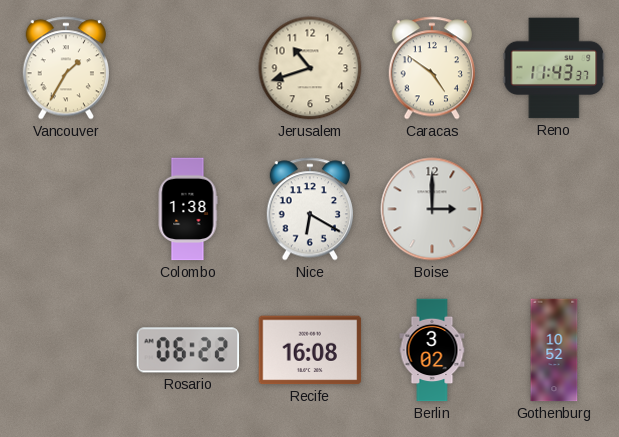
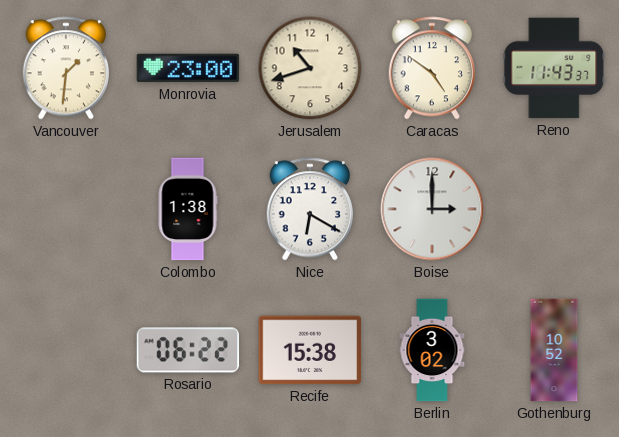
Vancouver: 1:35 -> 1:31 (65, 68)
Monrovia: none -> 23:00 (188, 68)
Recife: 16:08 -> 15:38 (310, 350)
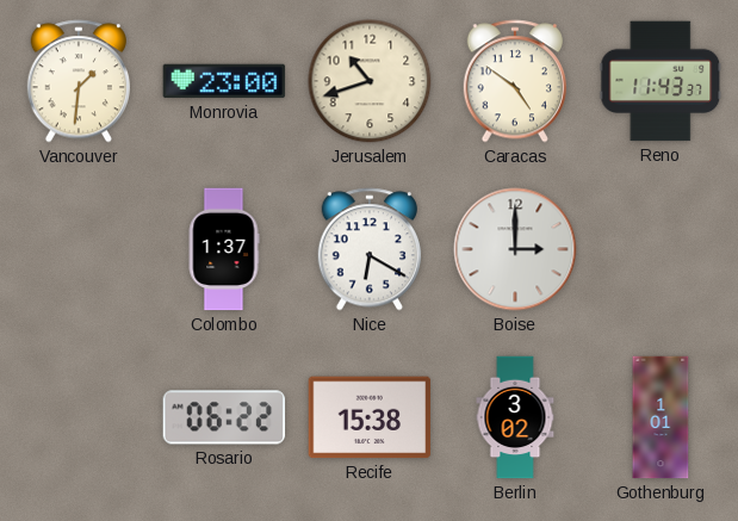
Colombo: 1:38 -> 1:37 (224, 249)
Gothenburg: 10:52 -> 1:01 (661, 417)
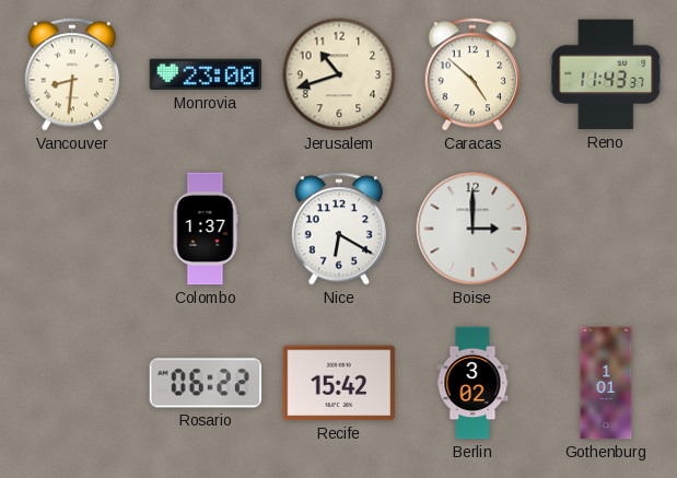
Vancouver: 1:31 -> 8:31 (71, 74)
Caracas: 4:51 -> 4:52 (471, 74)
Recife: 15:38 -> 15:42 (339, 383)
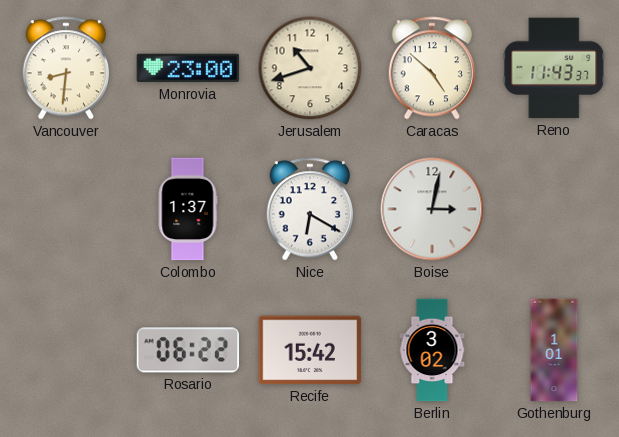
Boise: 3:00 -> 3:02 (432, 209)
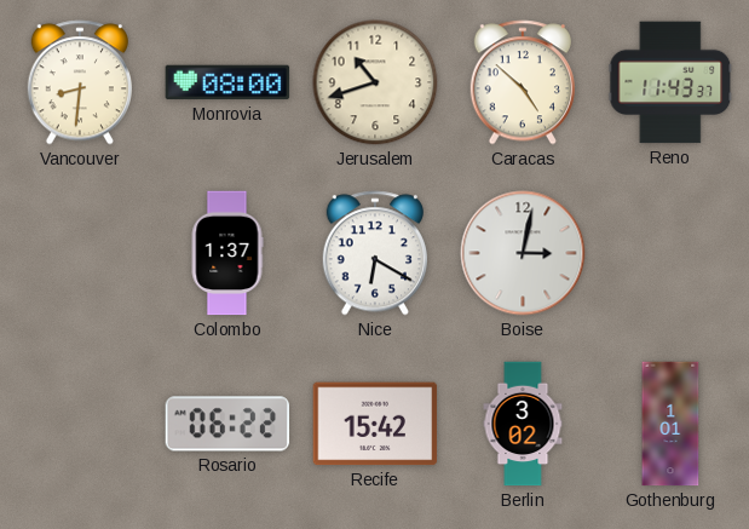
Monrovia: 23:00 -> 08:00 (227, 82)
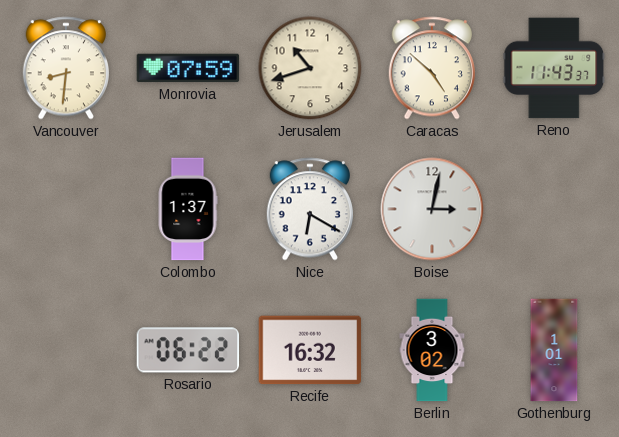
Monrovia: 08:00 -> 07:59 (188, 68)
Recife: 15:42 -> 16:32 (310, 350)
